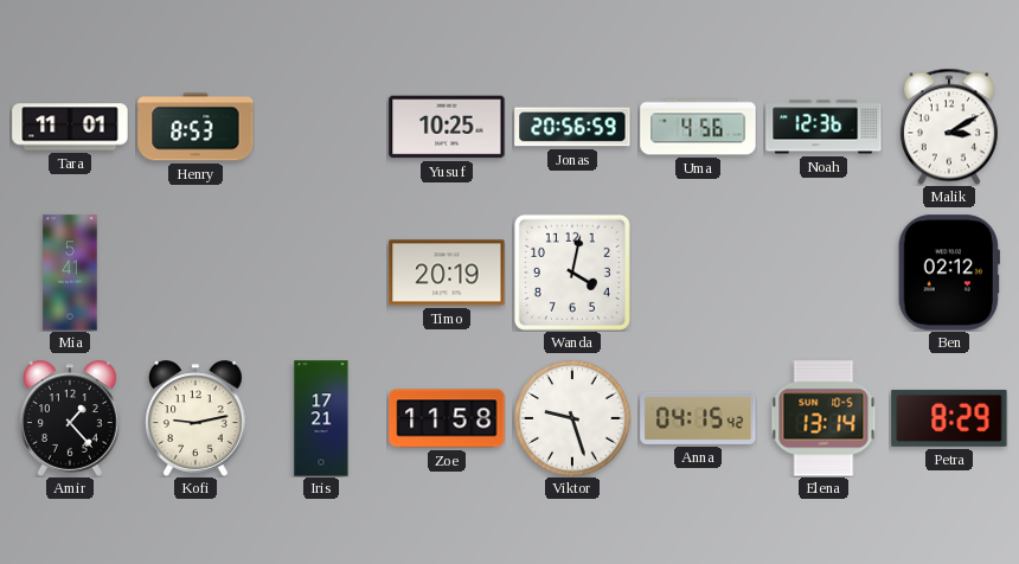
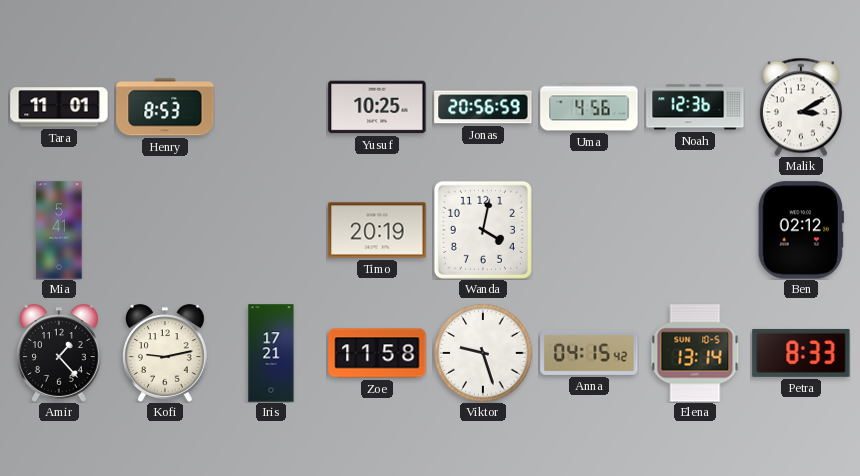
Petra: 8:29 -> 8:33 (801, 353)
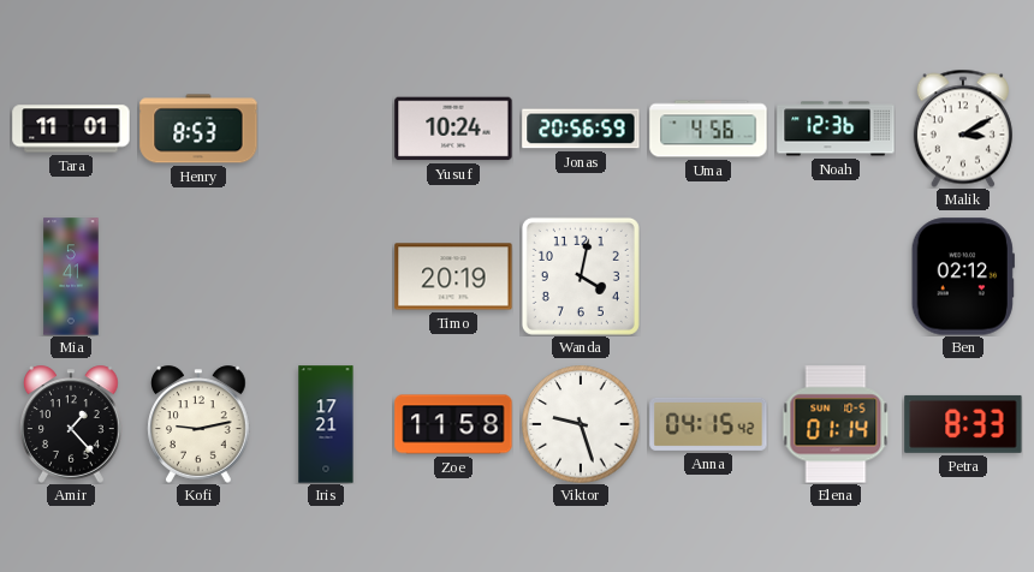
Yusuf: 10:25 -> 10:24 (453, 129)
Elena: 13:14 -> 01:14 (836, 424)
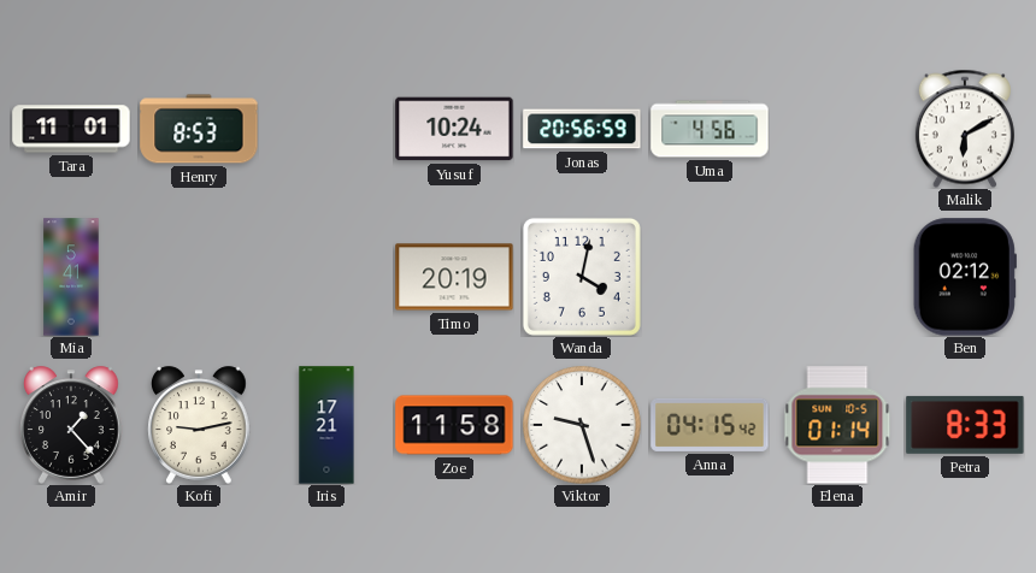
Noah: 12:36 -> none (836, 129)
Malik: 3:10 -> 6:10 (965, 129)
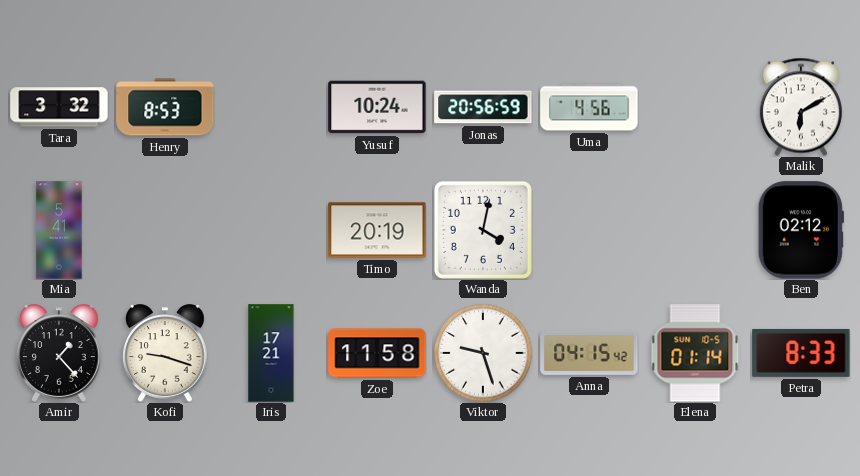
Tara: 11:01 -> 3:32 (59, 107)
Kofi: 9:13 -> 9:18 (166, 353)
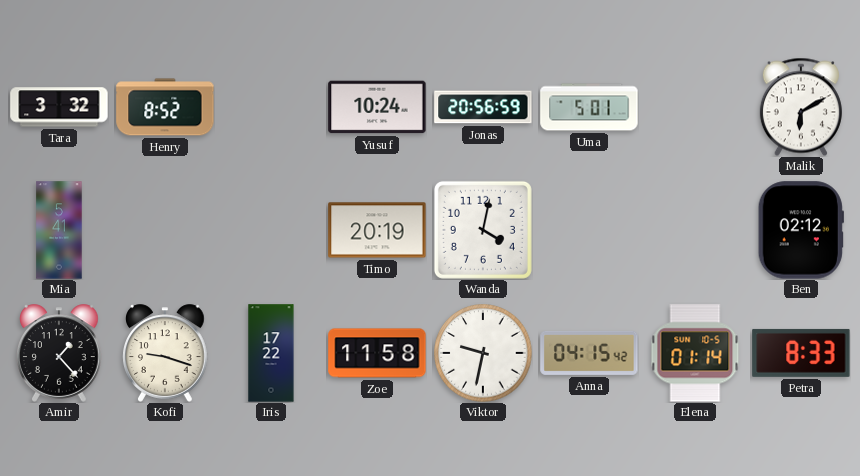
Henry: 8:53 -> 8:52 (165, 107)
Uma: 4:56 -> 5:01 (589, 107)
Iris: 17:21 -> 17:22 (271, 353)
Viktor: 9:27 -> 9:32 (483, 353)
